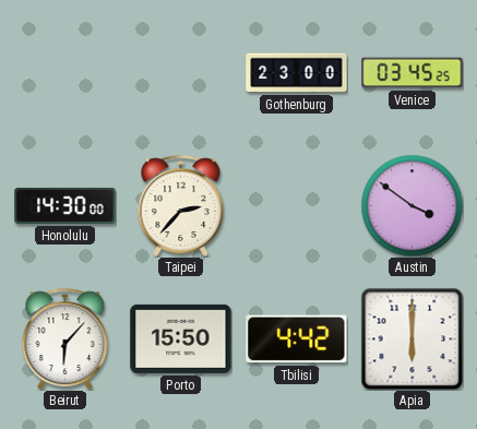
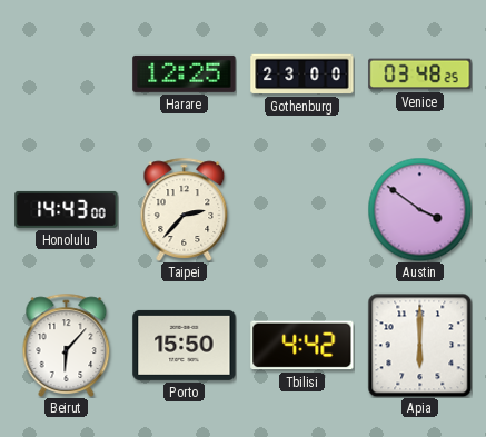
Harare: none -> 12:25 (185, 73)
Venice: 03:45 -> 03:48 (420, 75)
Honolulu: 14:30 -> 14:43 (67, 209)
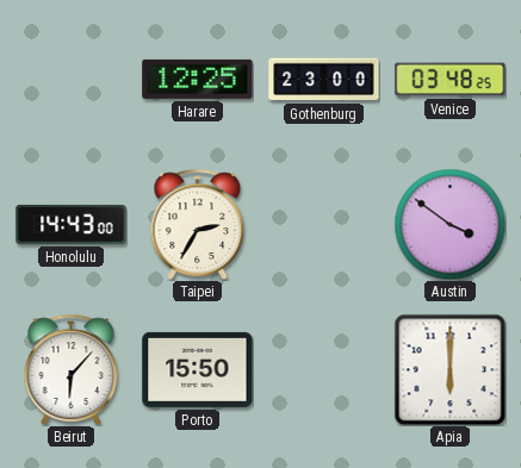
Taipei: 2:37 -> 2:35 (198, 224)
Tbilisi: 4:42 -> none (302, 346)
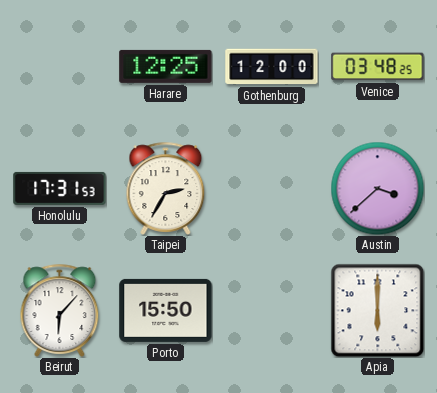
Gothenburg: 23:00 -> 12:00 (272, 67)
Honolulu: 14:43 -> 17:31 (60, 188)
Austin: 3:51 -> 3:38 (377, 188)
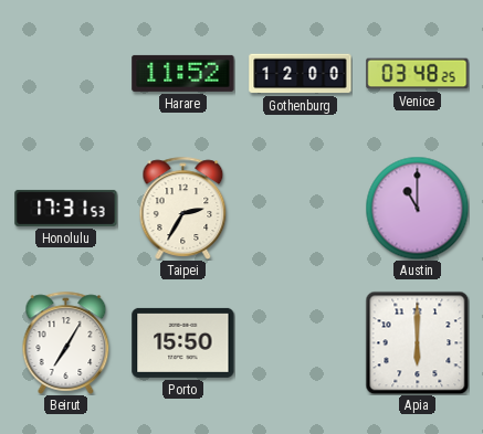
Harare: 12:25 -> 11:52 (183, 73)
Austin: 3:38 -> 11:00 (417, 208)
Beirut: 6:07 -> 7:05 (66, 342)
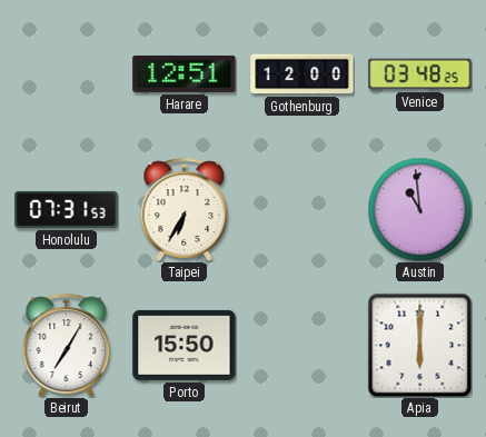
Harare: 11:52 -> 12:51 (185, 73)
Honolulu: 17:31 -> 07:31 (67, 209)
Taipei: 2:35 -> 6:35 (185, 209)
Austin: 11:00 -> 10:59 (419, 209)
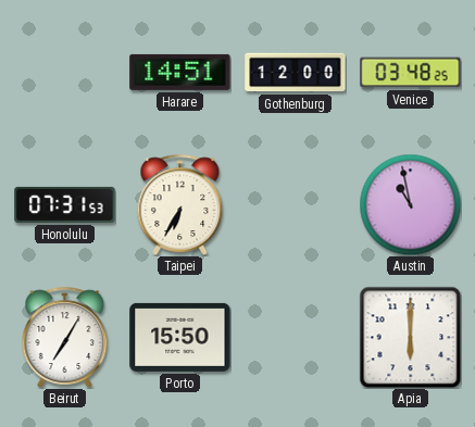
Harare: 12:51 -> 14:51 (180, 72)
Austin: 10:59 -> 10:58 (410, 204)
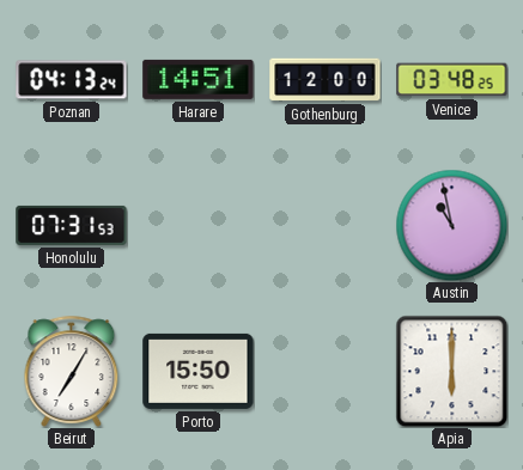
Poznan: none -> 04:13 (72, 80)
Taipei: 6:35 -> none (180, 204)
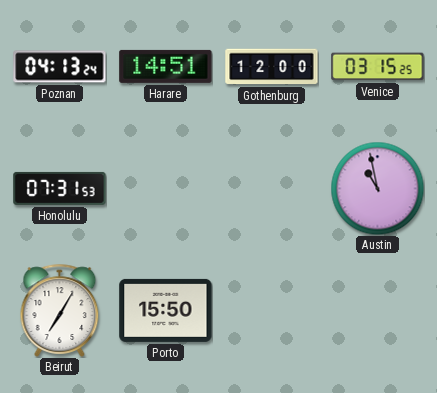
Venice: 03:48 -> 03:15 (378, 67)
Apia: 6:00 -> none (451, 371)
